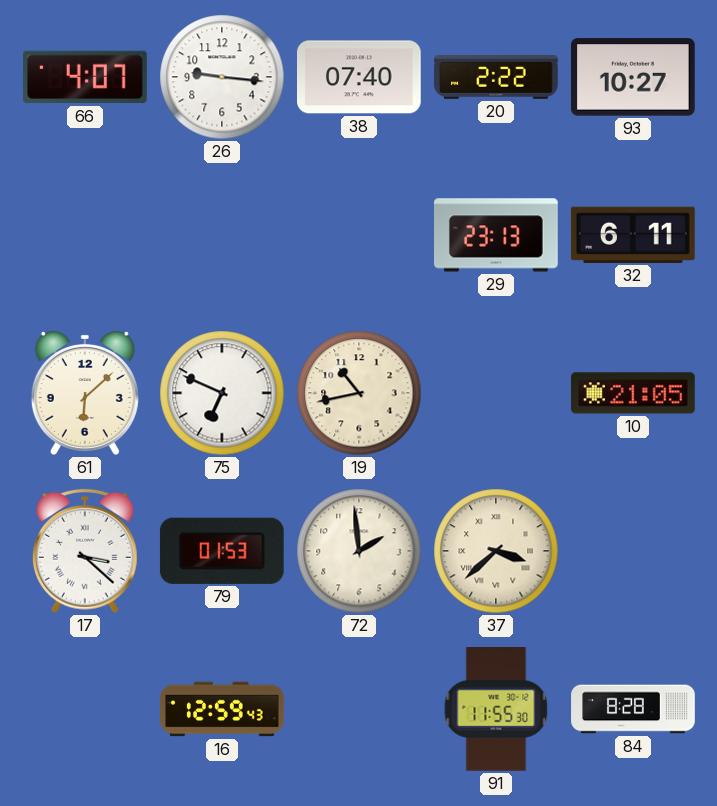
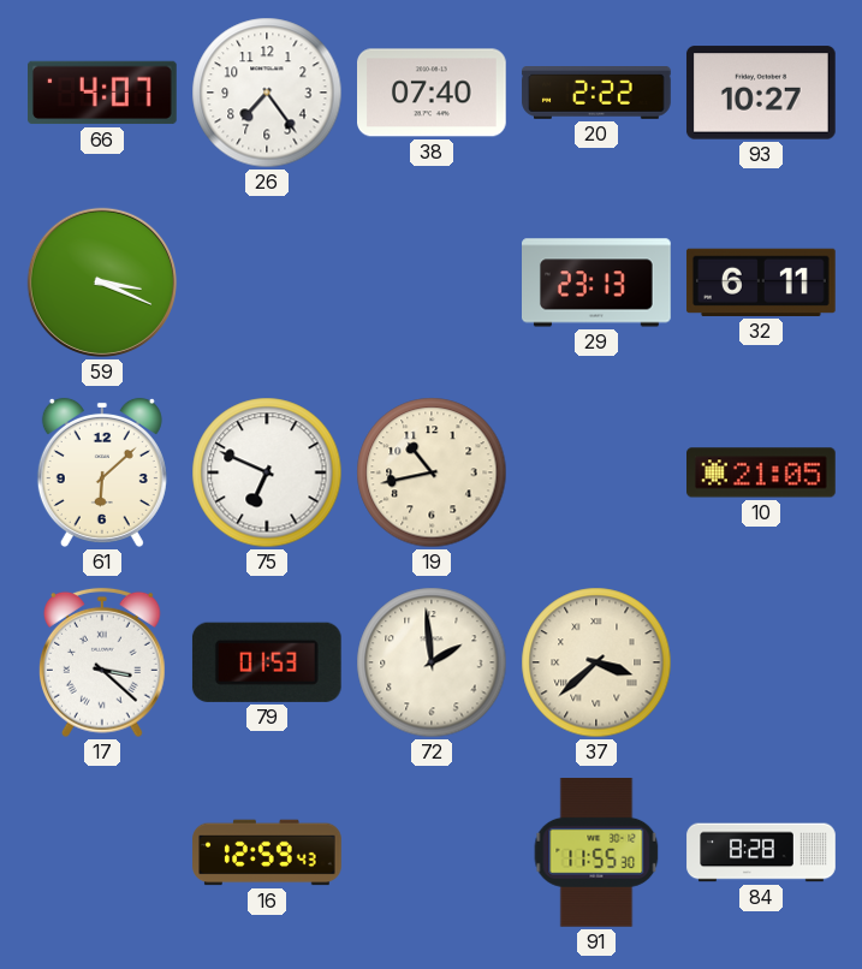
26: 9:16 -> 7:24 (267, 93)
59: none -> 3:19 (102, 283)
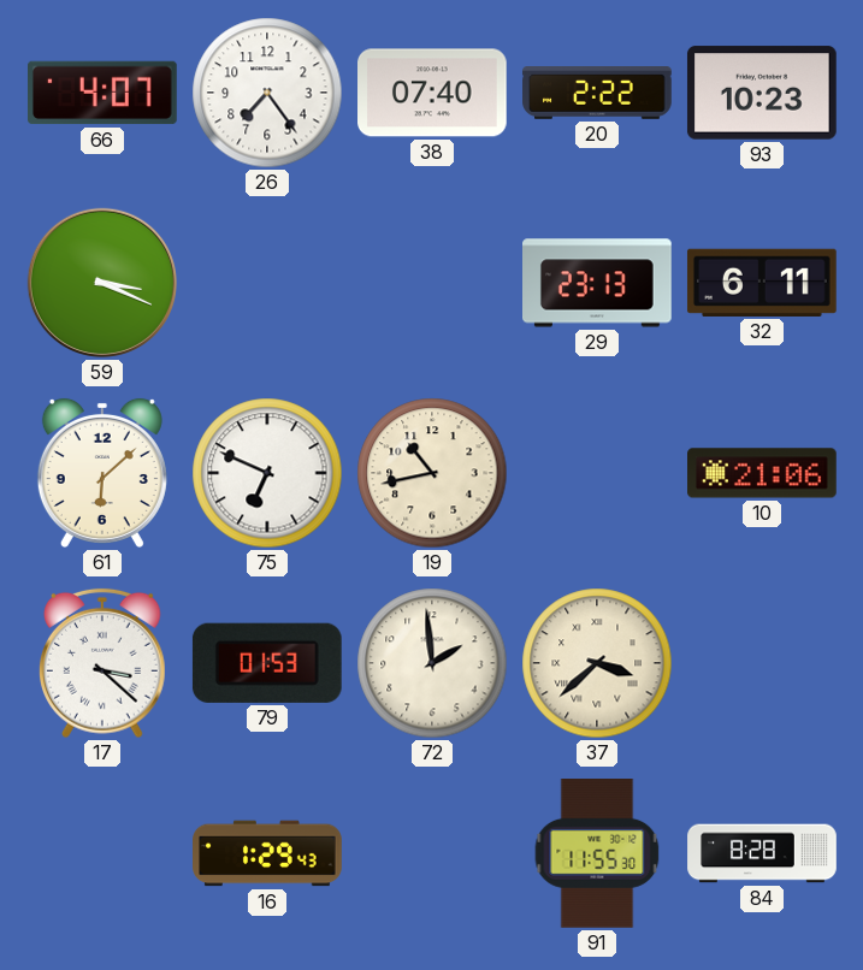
93: 10:27 -> 10:23 (762, 93)
10: 21:05 -> 21:06 (763, 473)
16: 12:59 -> 1:29 (267, 853)
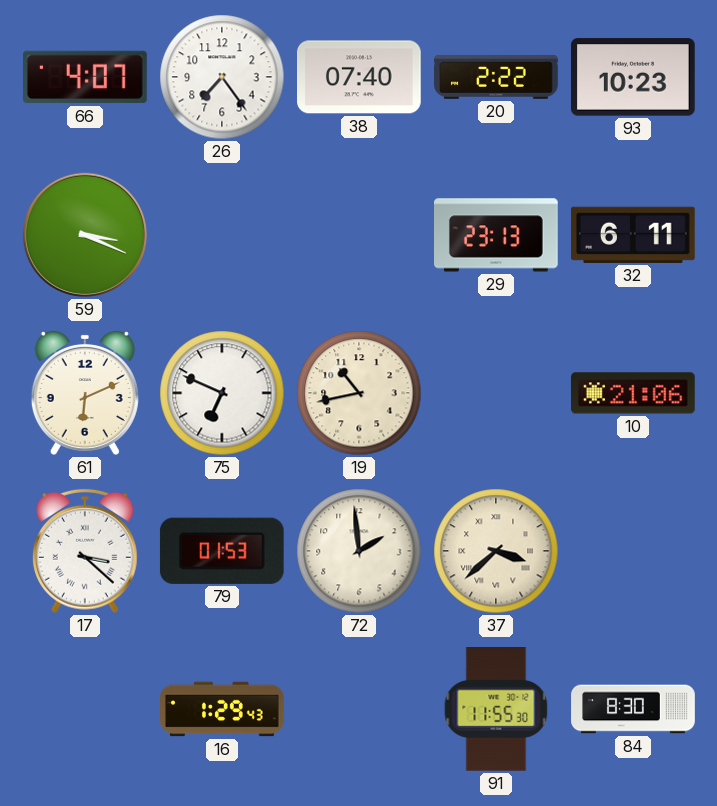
61: 6:08 -> 6:11 (85, 393)
84: 8:28 -> 8:30 (633, 709)
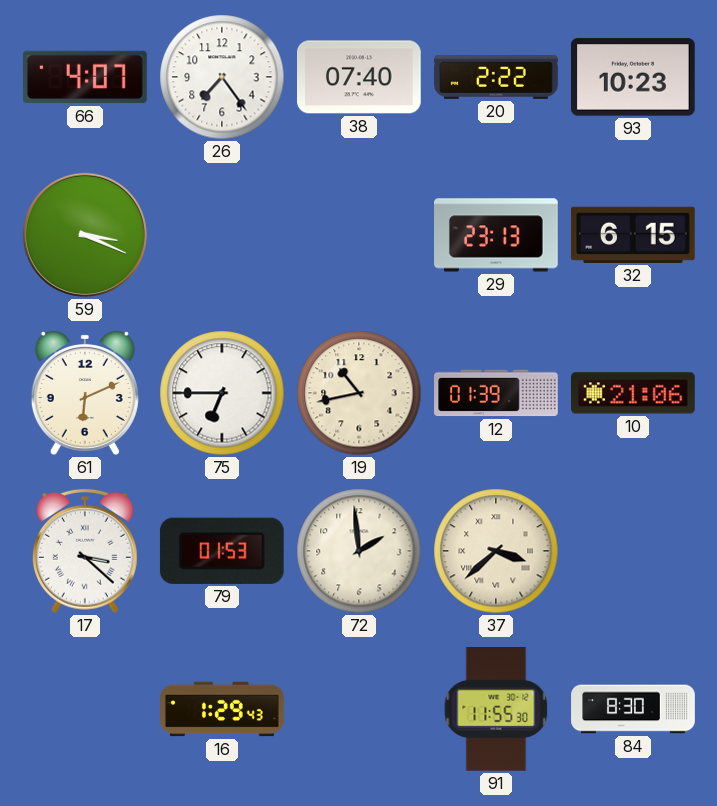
32: 6:11 -> 6:15 (633, 235)
75: 6:49 -> 6:45 (222, 393)
12: none -> 01:39 (496, 393)
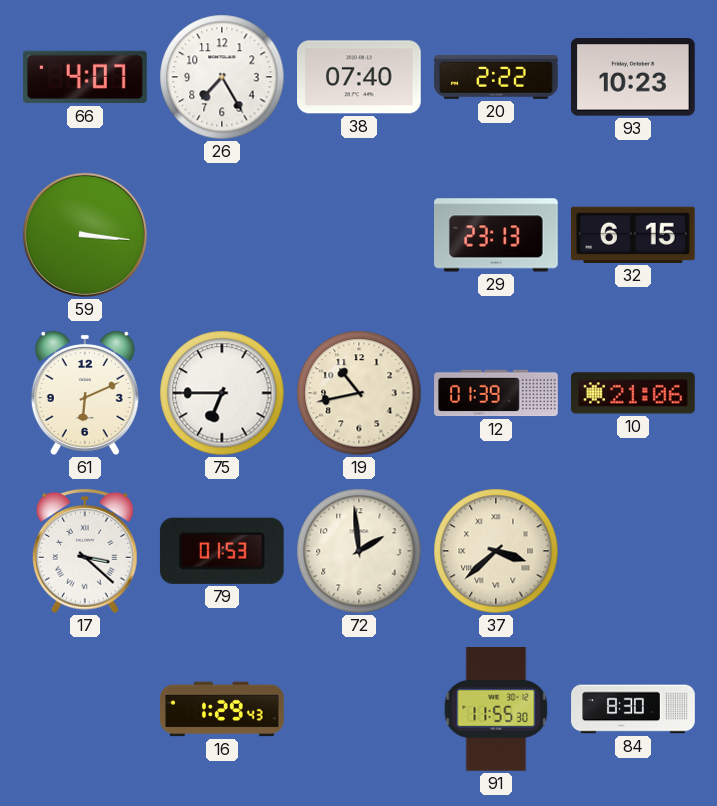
26: 7:24 -> 7:25 (222, 77)
59: 3:19 -> 3:16 (85, 235)
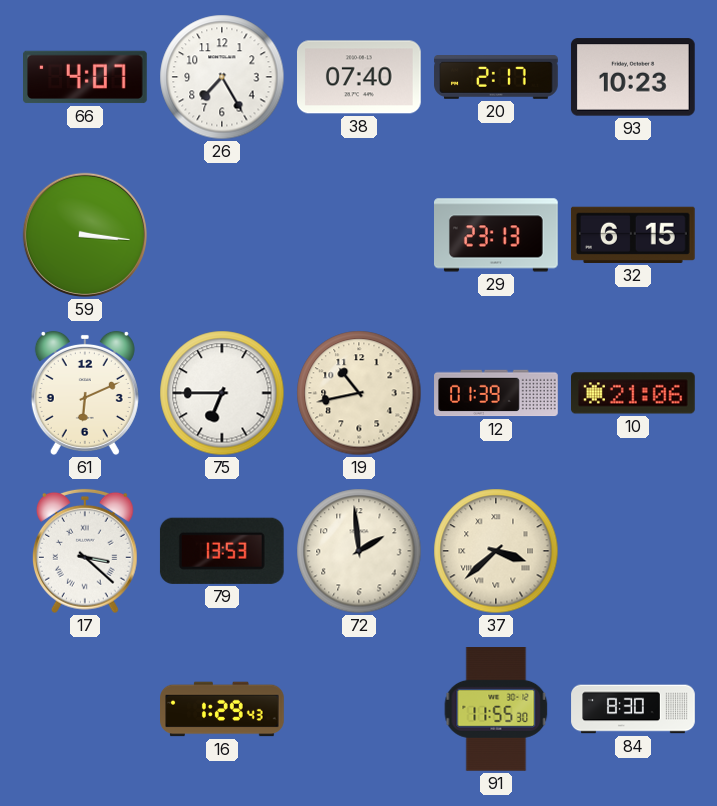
20: 2:22 -> 2:17 (496, 78)
79: 01:53 -> 13:53 (222, 551)
